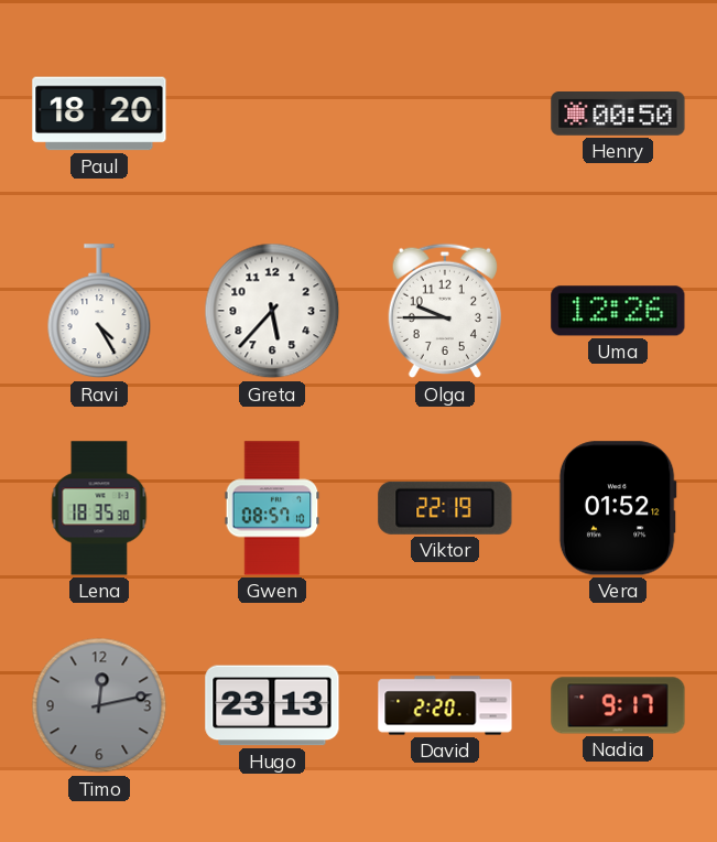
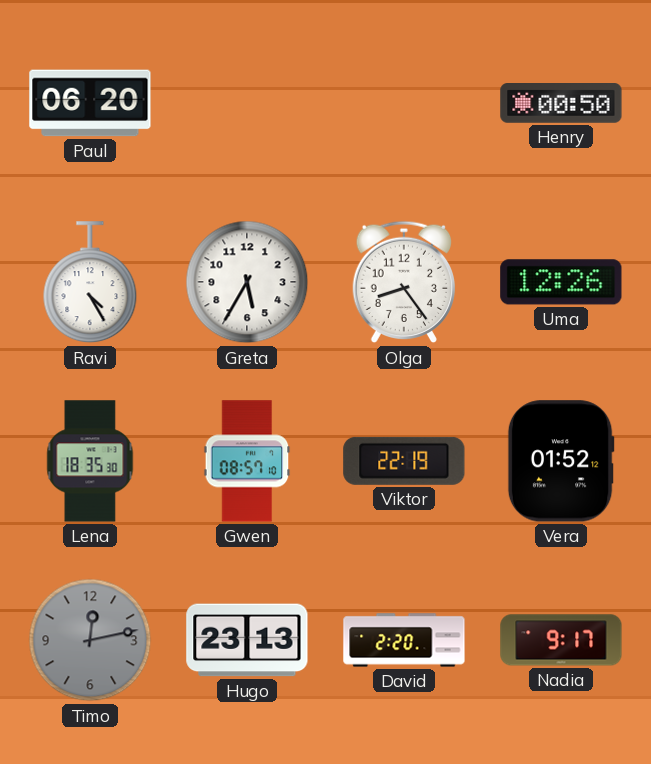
Paul: 18:20 -> 06:20 (90, 103)
Greta: 5:37 -> 5:35 (247, 282)
Olga: 9:45 -> 8:24 (403, 282)
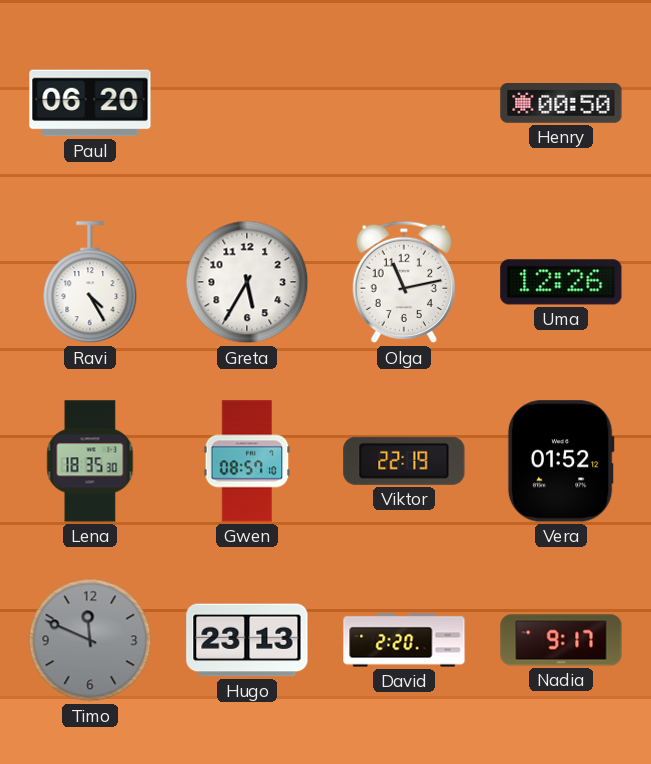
Olga: 8:24 -> 11:13 (403, 282)
Timo: 12:13 -> 11:49 (90, 640)
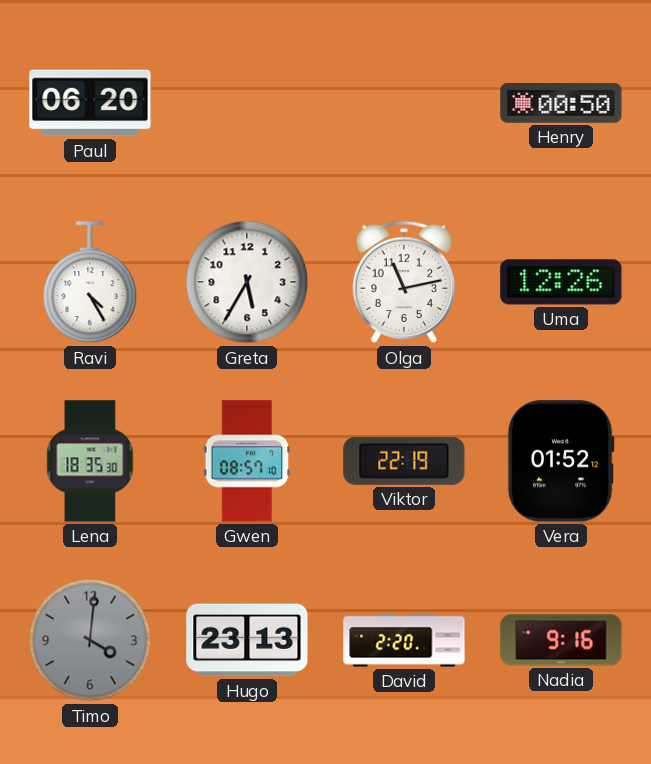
Timo: 11:49 -> 4:01 (90, 640)
Nadia: 9:17 -> 9:16 (561, 640)
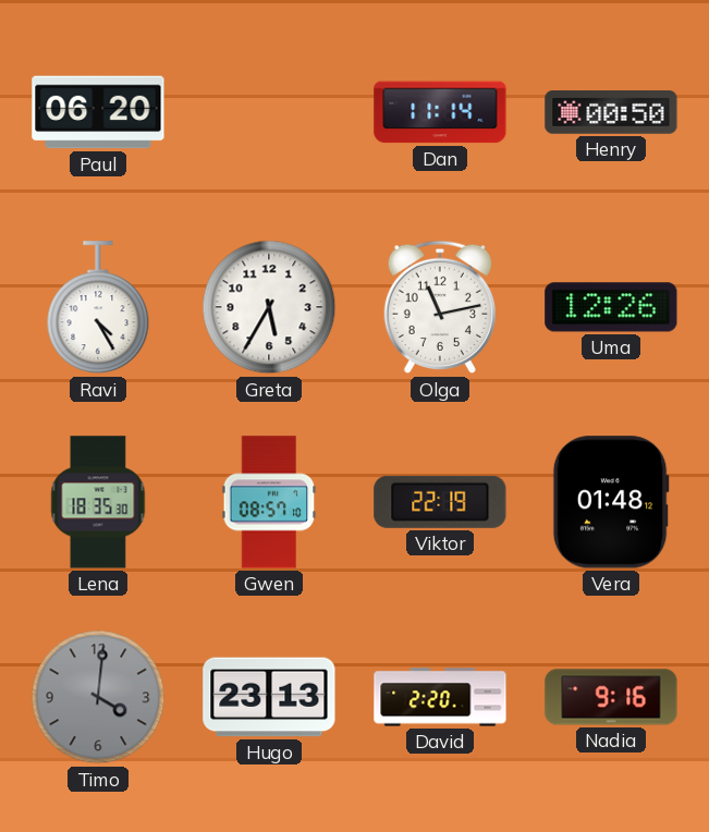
Dan: none -> 11:14 (440, 112)
Vera: 01:52 -> 01:48 (611, 502)
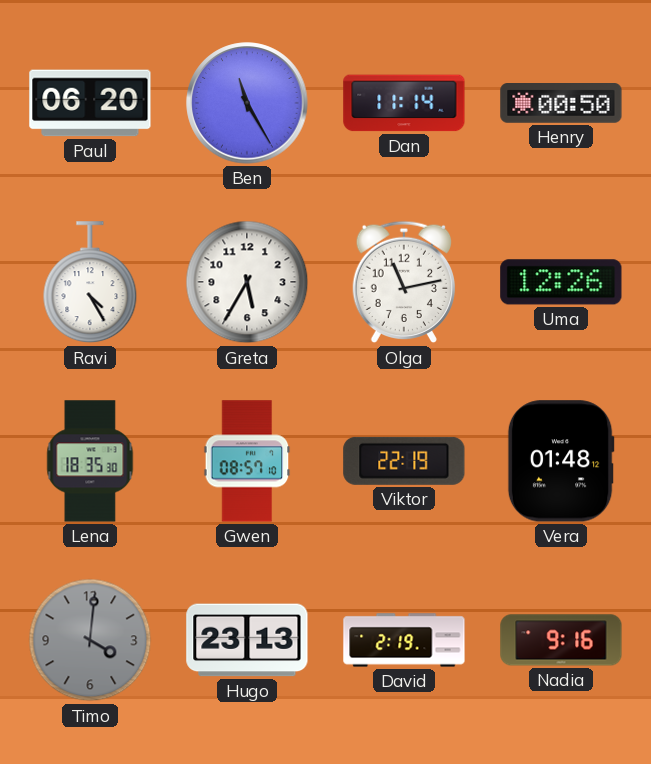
Ben: none -> 11:25 (247, 103)
David: 2:20 -> 2:19 (404, 640)
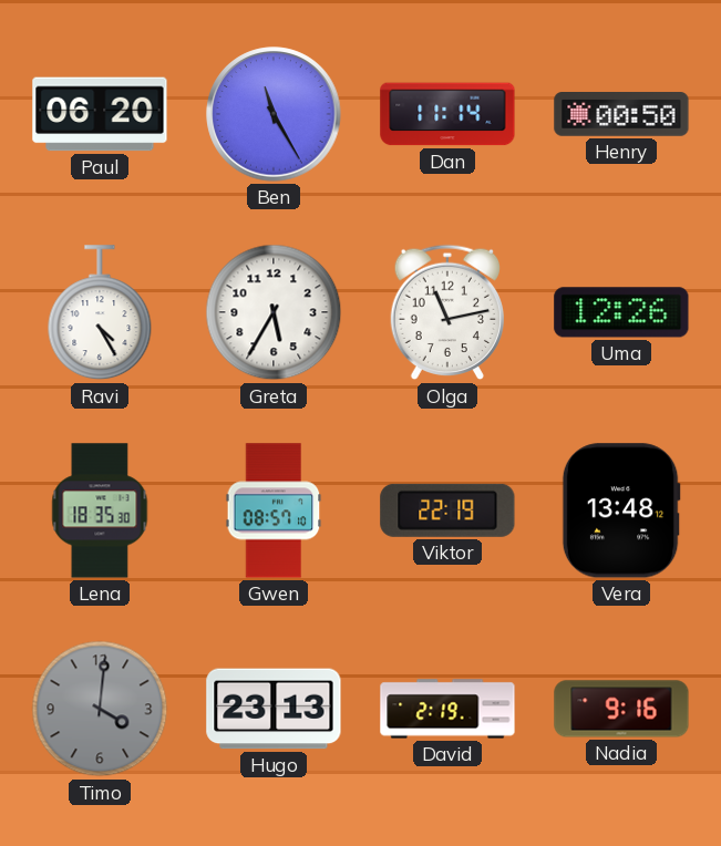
Vera: 01:48 -> 13:48 (621, 510)
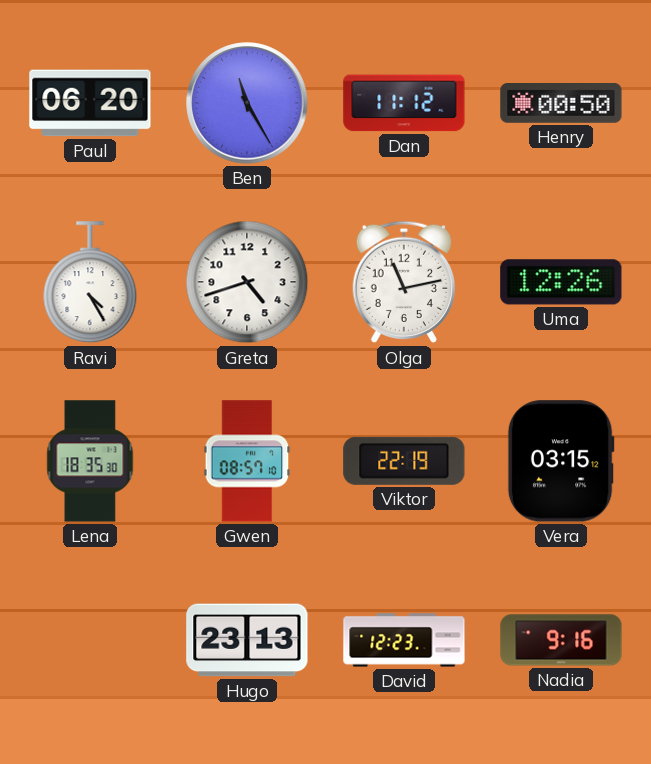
Dan: 11:14 -> 11:12 (404, 103)
Greta: 5:35 -> 4:42 (247, 282)
Vera: 13:48 -> 03:15 (561, 461)
Timo: 4:01 -> none (100, 709)
David: 2:19 -> 12:23 (404, 640)
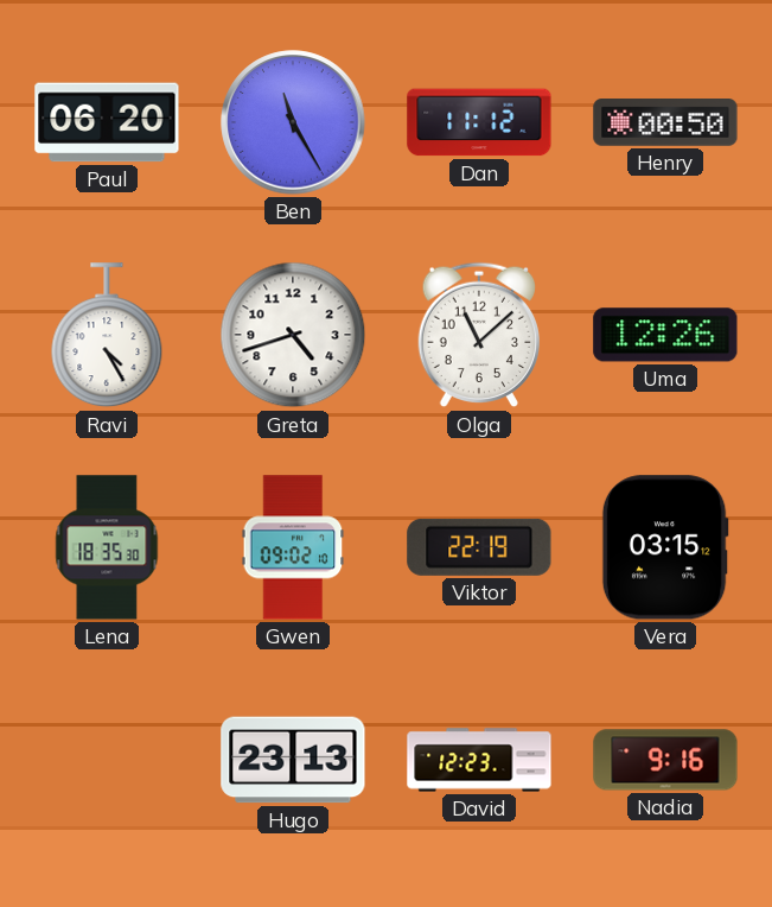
Olga: 11:13 -> 11:08 (478, 335)
Gwen: 08:57 -> 09:02 (293, 547)
